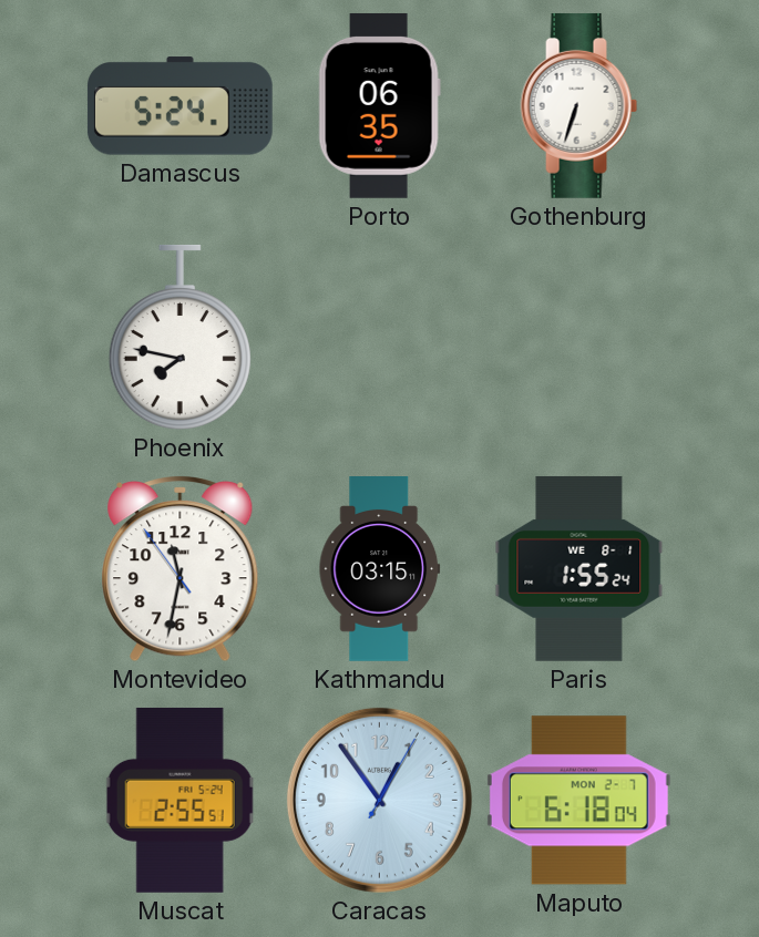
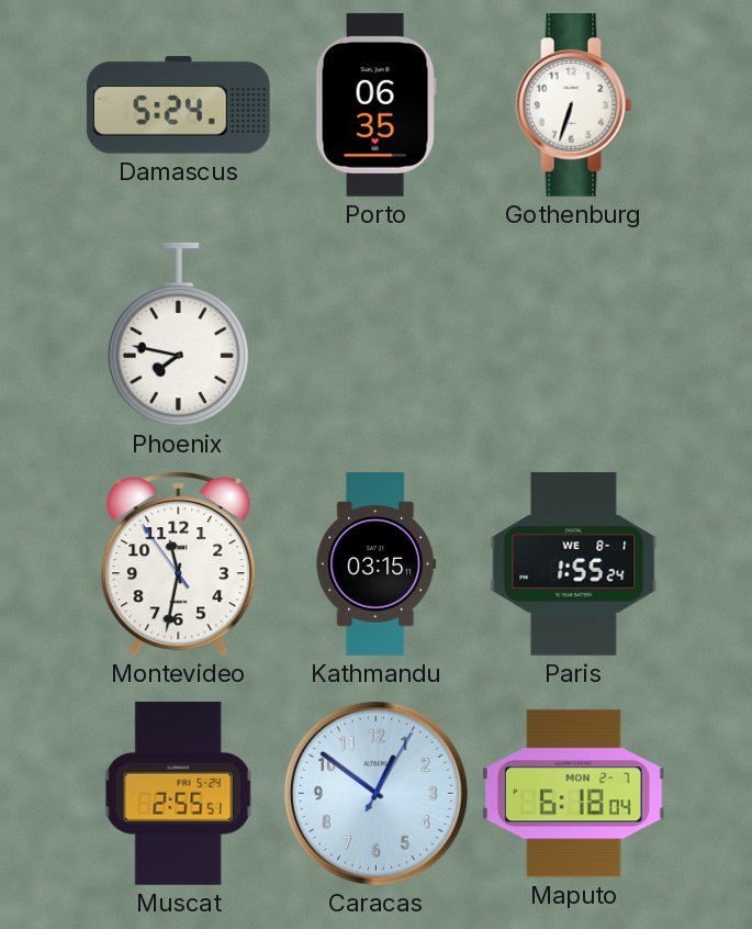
Caracas: 12:54 -> 12:51 (375, 793)
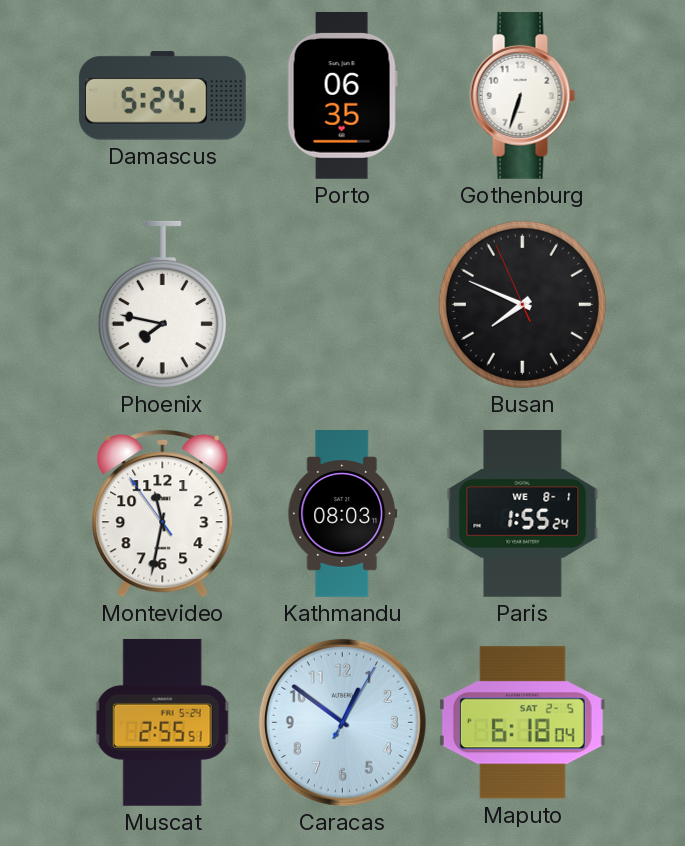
Busan: none -> 7:48 (522, 304)
Kathmandu: 03:15 -> 08:03 (343, 514)
Maputo date: MON 2-7 -> SAT 2-5 (522, 723)
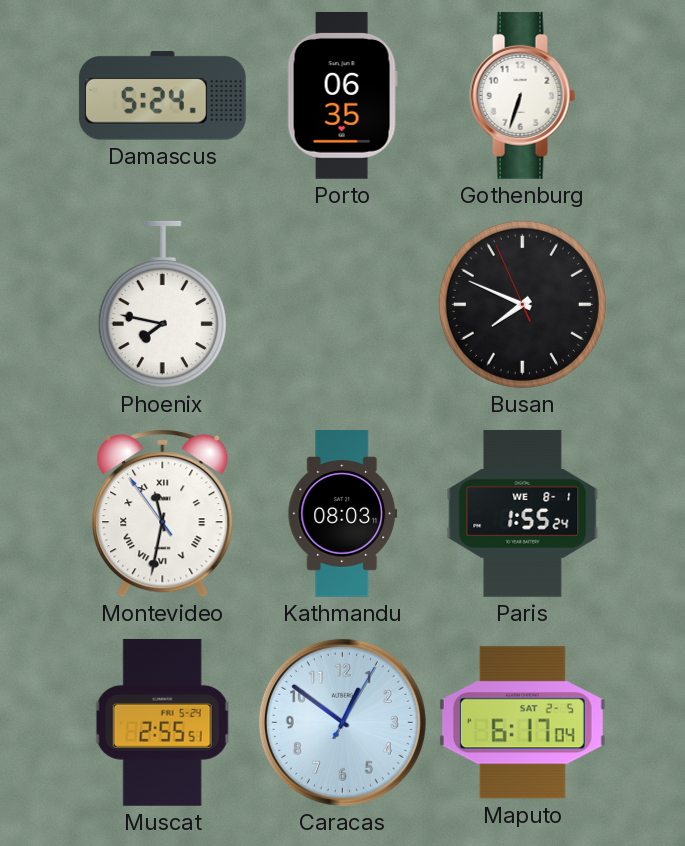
Montevideo numerals: Arabic -> Roman (163, 514)
Maputo: 6:18 -> 6:17 (522, 723)
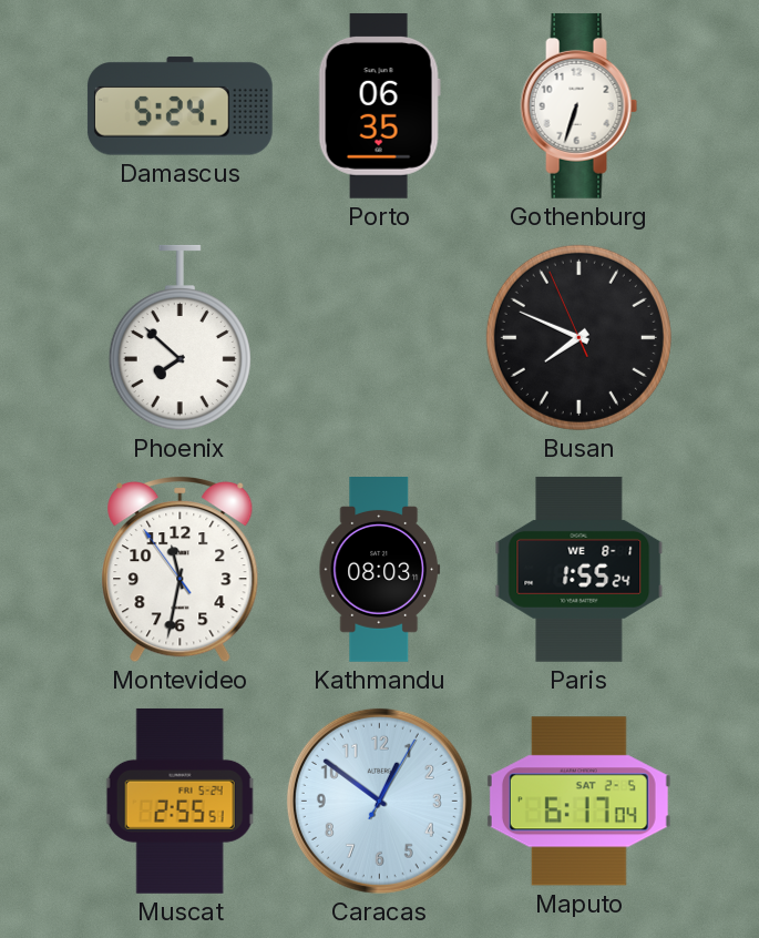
Phoenix: 7:47 -> 7:52 (180, 338)
Montevideo numerals: Roman -> Arabic (181, 570)
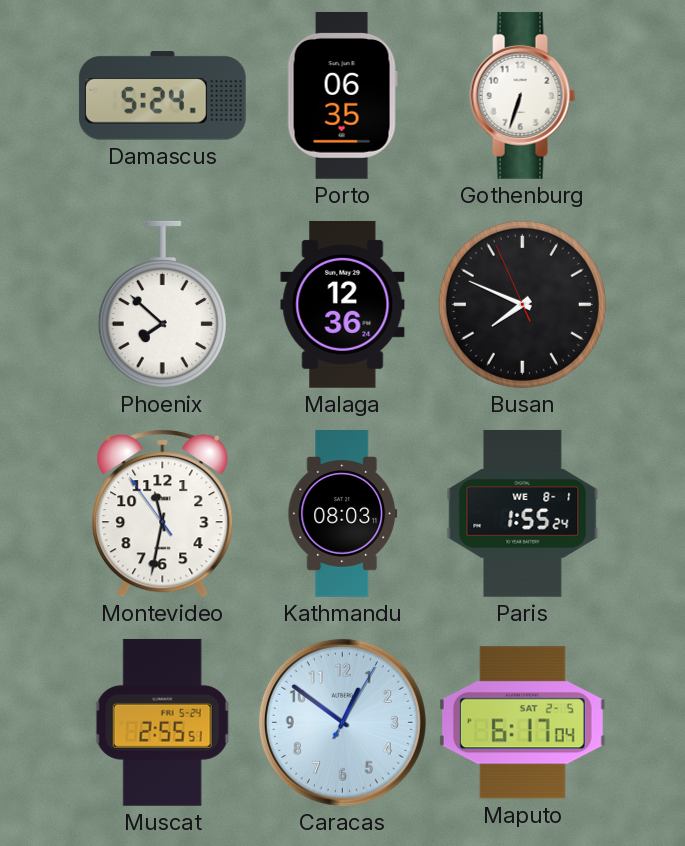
Malaga: none -> 12:36 (343, 304)
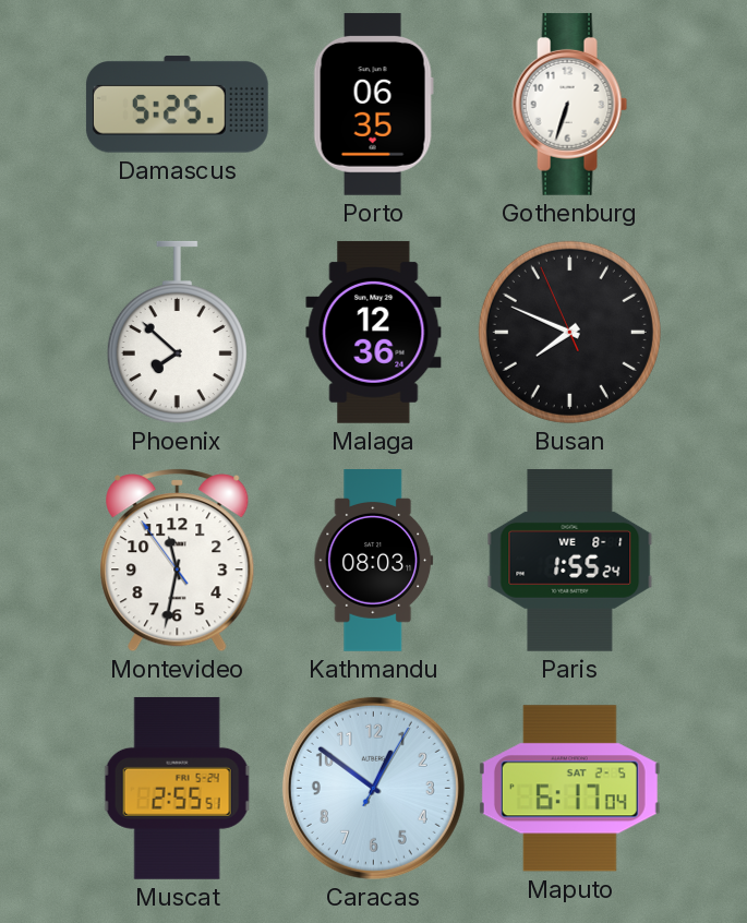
Damascus: 5:24 -> 5:25 (177, 105)
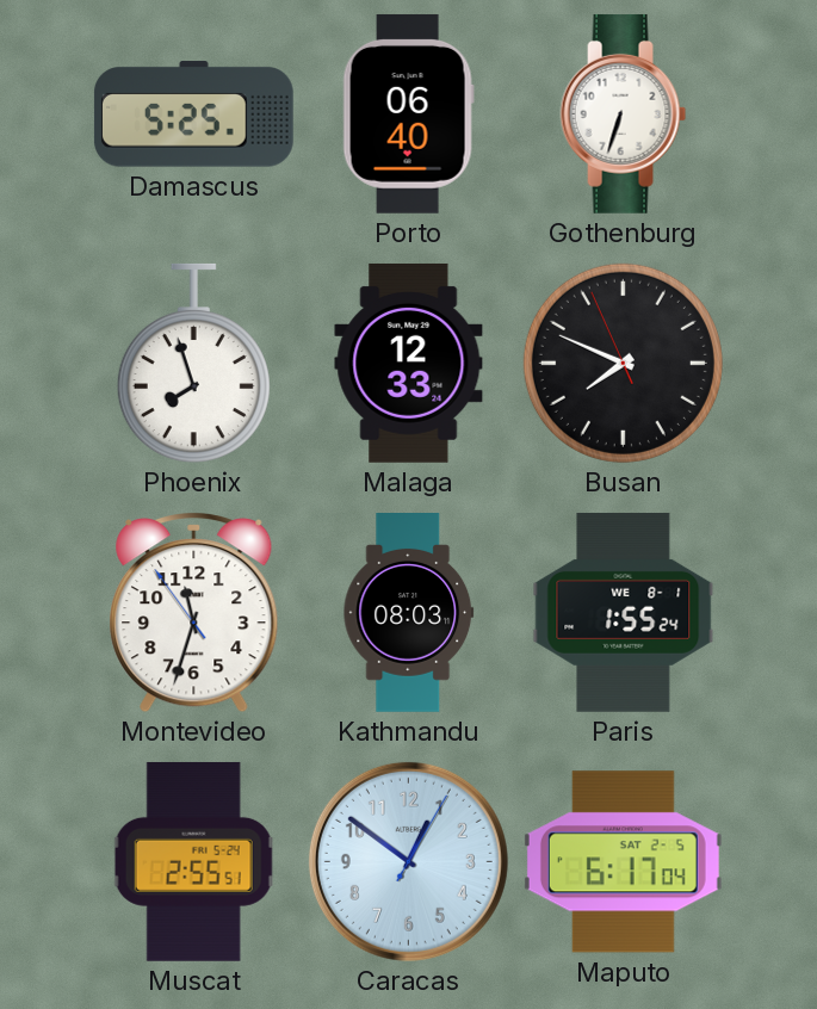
Porto: 06:35 -> 06:40 (408, 113)
Phoenix: 7:52 -> 7:57 (193, 364)
Malaga: 12:36 -> 12:33 (409, 363)
Montevideo: 11:31 -> 11:32 (194, 613)
